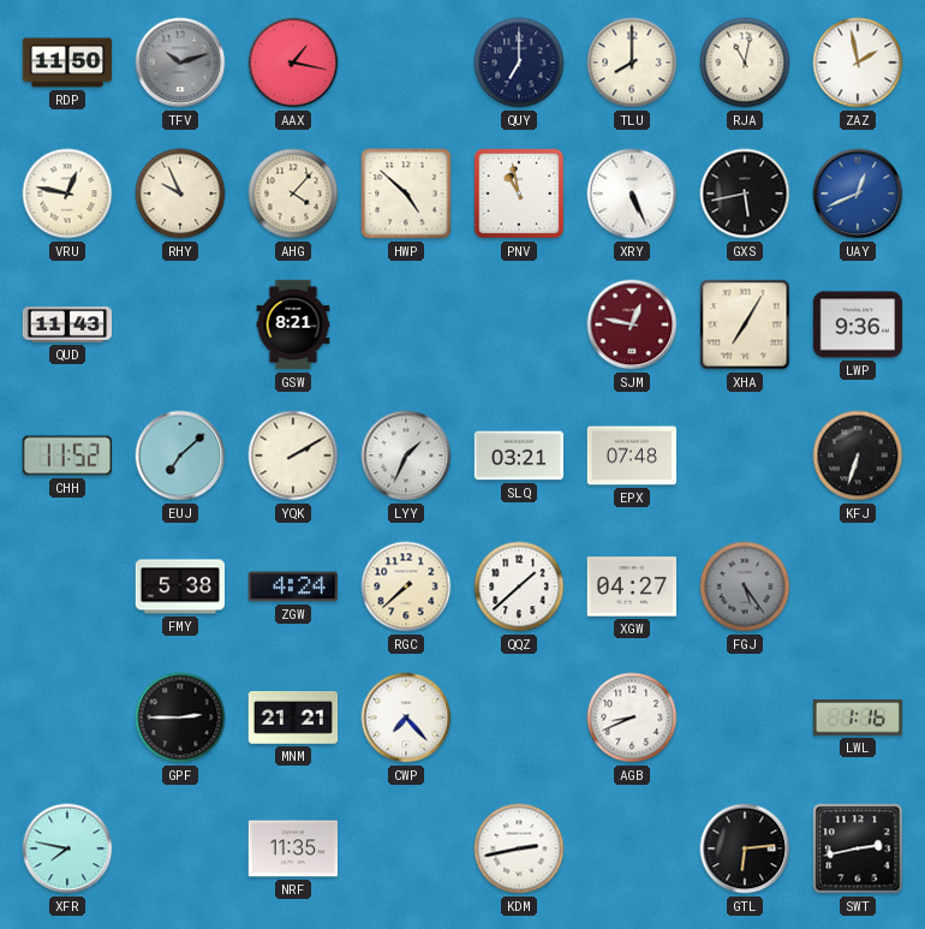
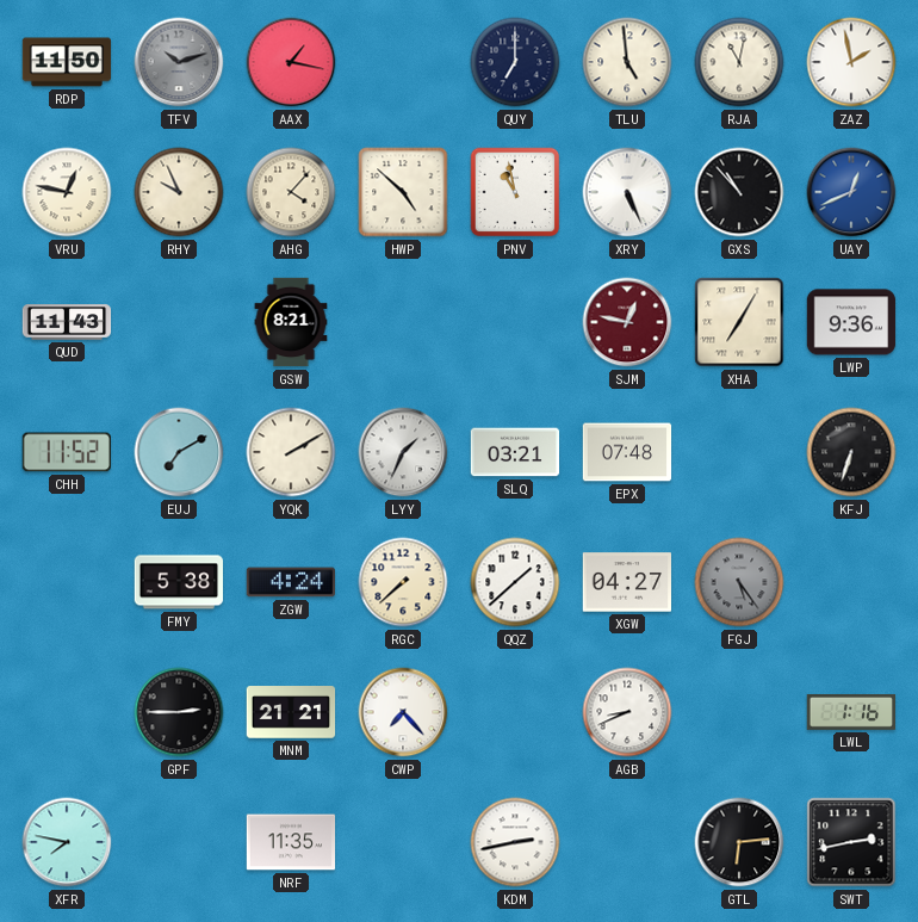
TLU: 8:00 -> 4:59 (627, 62)
GXS: 5:43 -> 10:53 (739, 192)
EUJ: 7:08 -> 7:10 (179, 452)
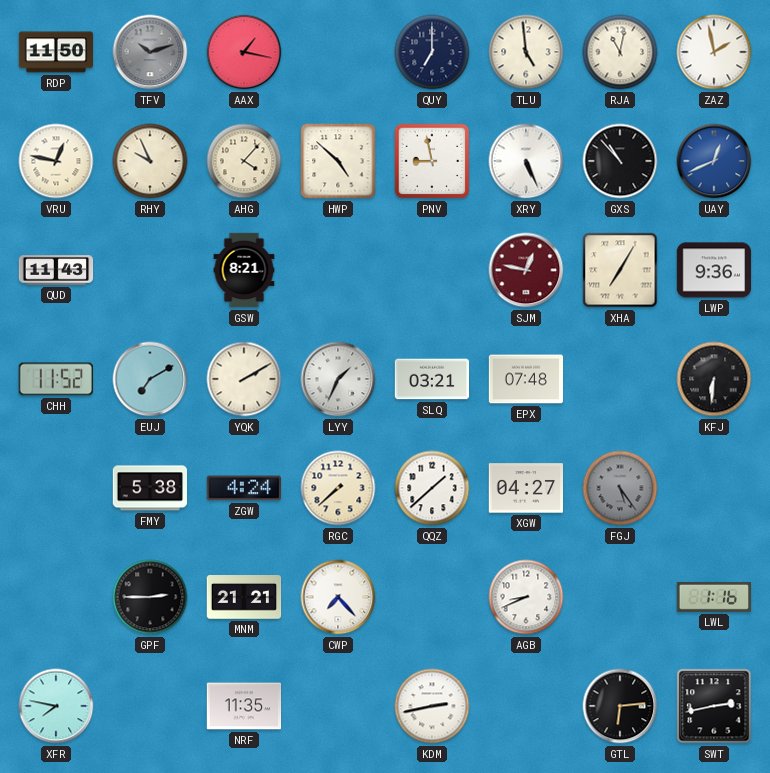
PNV: 10:58 -> 8:58 (432, 161)
KFJ: 6:33 -> 6:31 (714, 379)
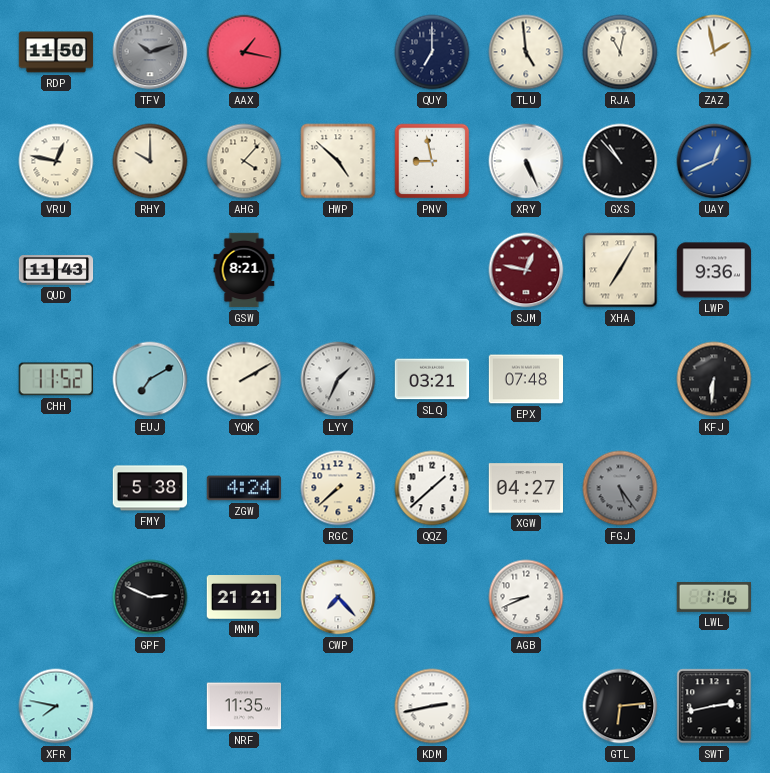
RHY: 9:56 -> 10:00 (150, 161)
GPF: 2:45 -> 2:49 (150, 597)
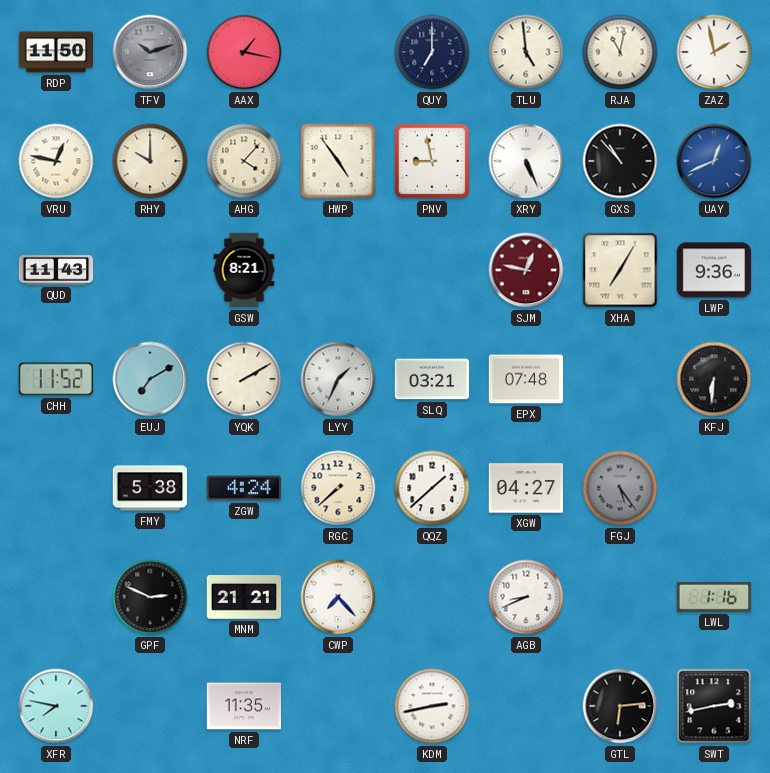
HWP: 4:52 -> 4:54 (338, 161)
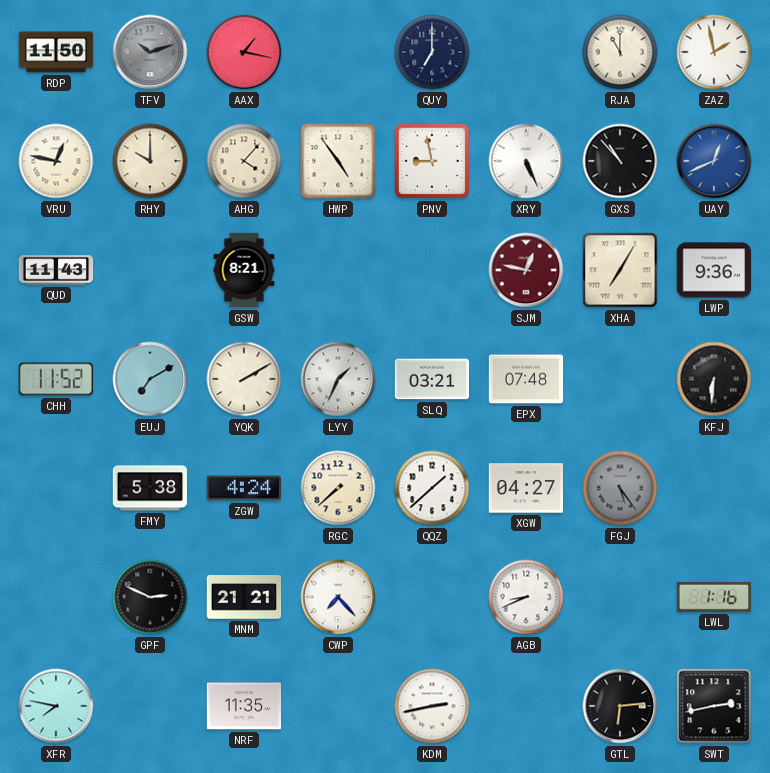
TLU: 4:59 -> none (526, 52)
RJA: 11:02 -> 11:00 (620, 52)
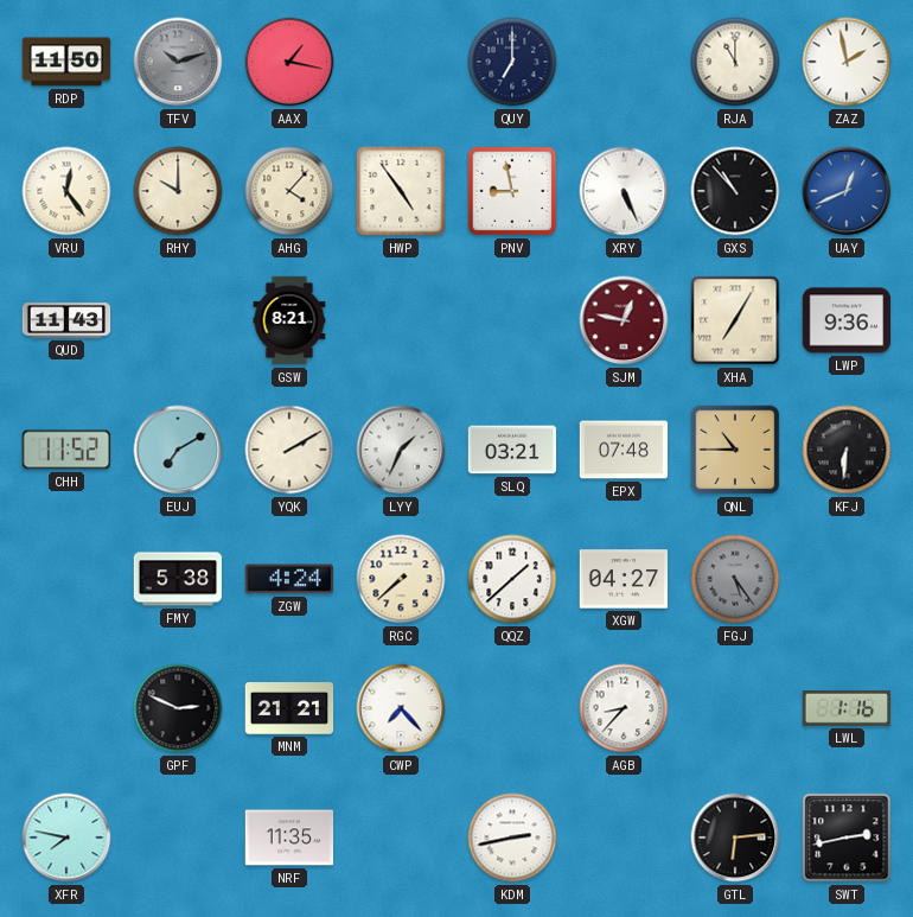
VRU: 12:47 -> 12:24 (66, 191)
QNL: none -> 10:45 (735, 450)
AGB: 8:41 -> 8:37 (624, 708)
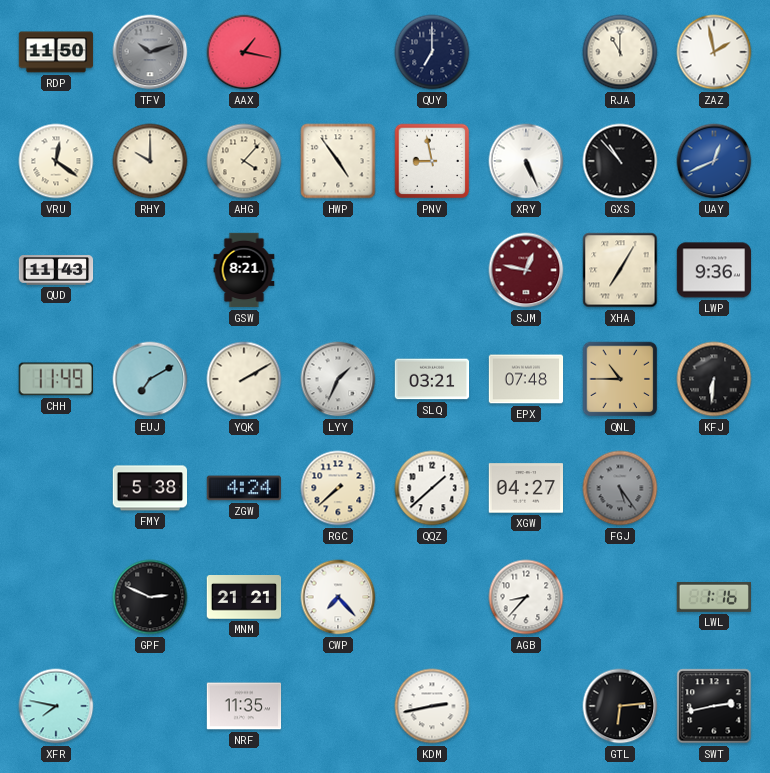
VRU: 12:24 -> 12:21 (56, 161)
CHH: 11:52 -> 11:49 (55, 379)
